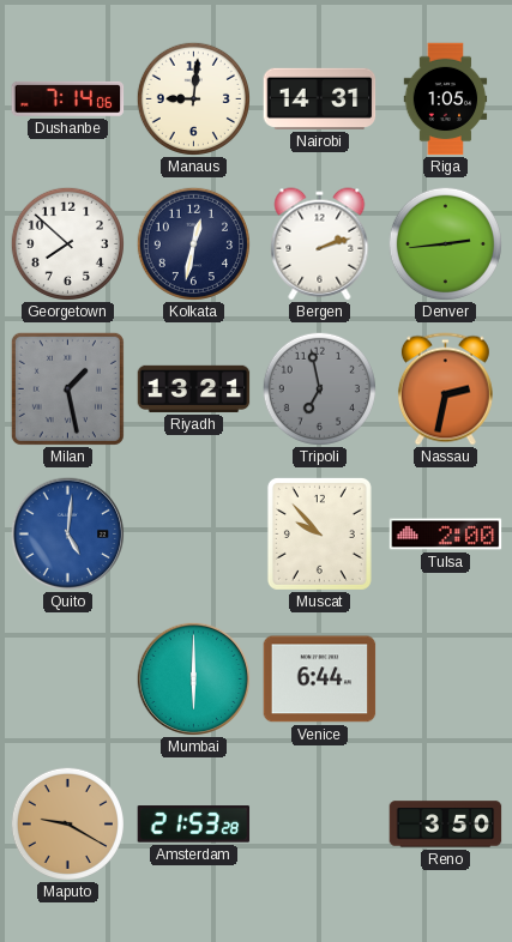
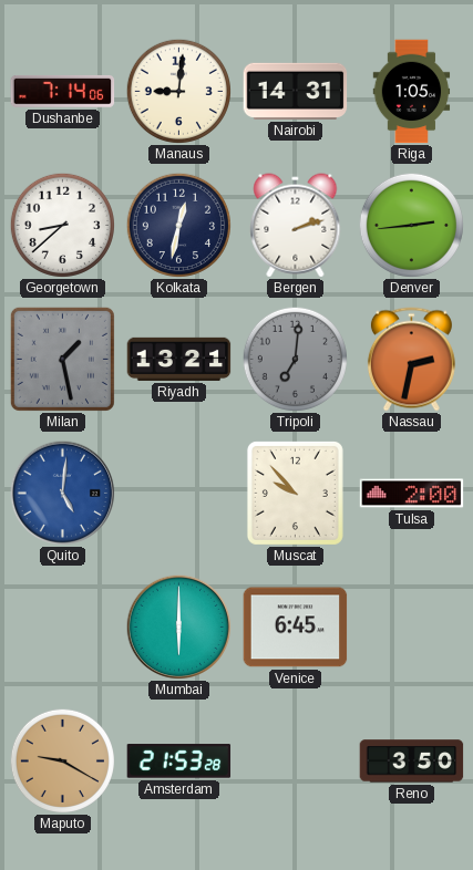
Georgetown: 7:52 -> 8:38 (62, 225)
Tripoli: 6:58 -> 7:01 (295, 359)
Venice: 6:44 -> 6:45 (296, 628)
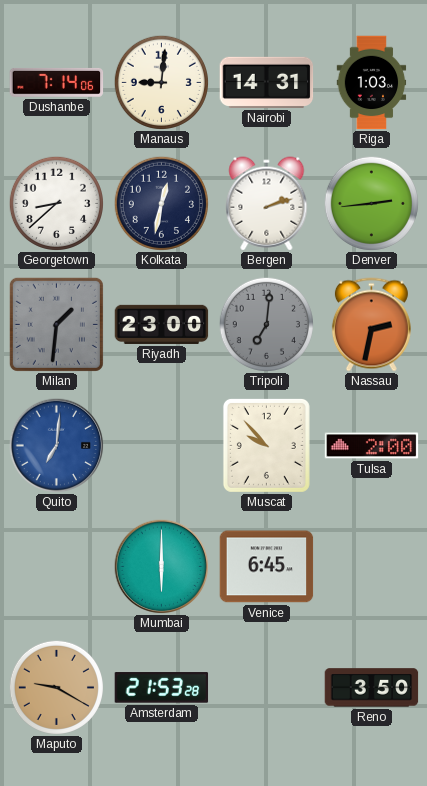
Riga: 1:05 -> 1:03 (372, 83)
Milan: 1:28 -> 1:31 (56, 324)
Riyadh: 13:21 -> 23:00 (162, 324)
Quito: 5:01 -> 7:01 (56, 445)
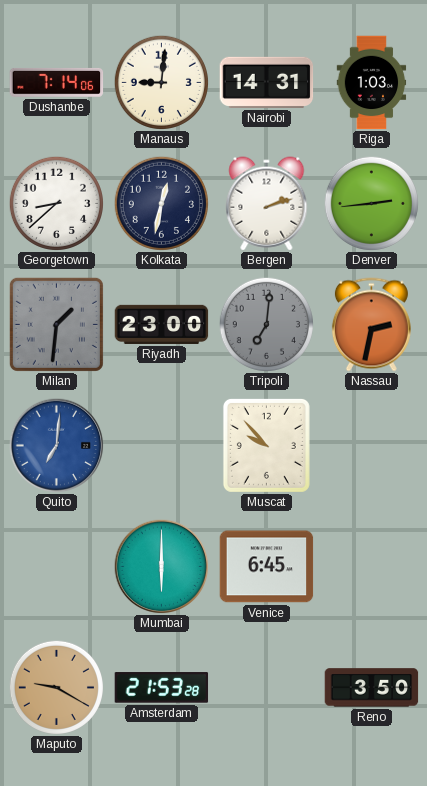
Tulsa: 2:00 -> none (372, 446)
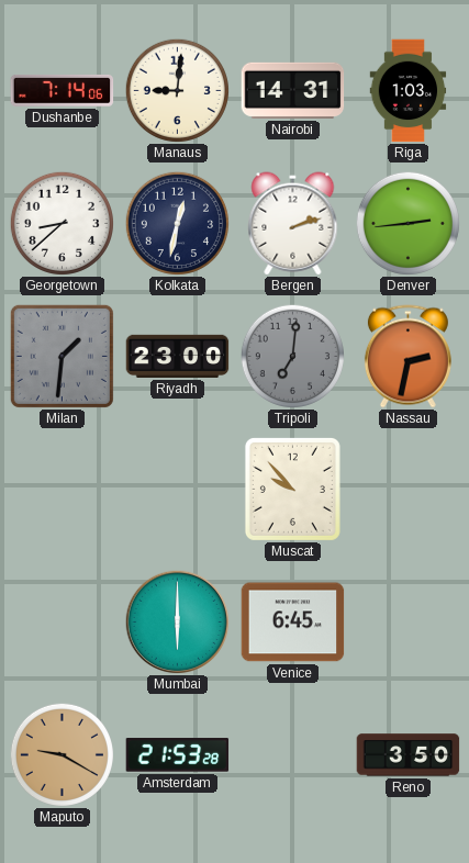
Quito: 7:01 -> none (56, 445)
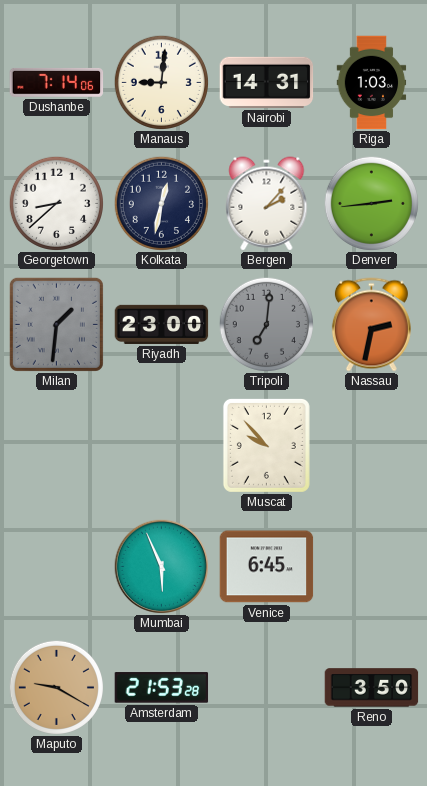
Bergen: 2:12 -> 2:07 (267, 204)
Mumbai: 6:00 -> 5:56 (161, 566)
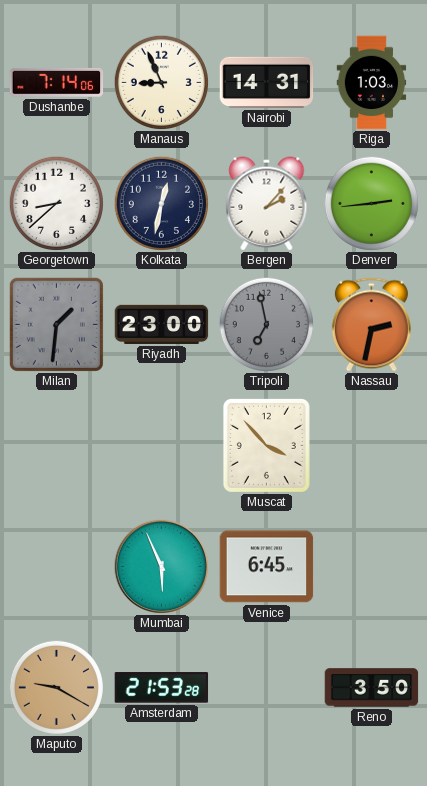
Manaus: 9:01 -> 8:56 (161, 82)
Tripoli: 7:01 -> 6:58 (266, 324)
Muscat: 9:53 -> 3:53 (266, 445)
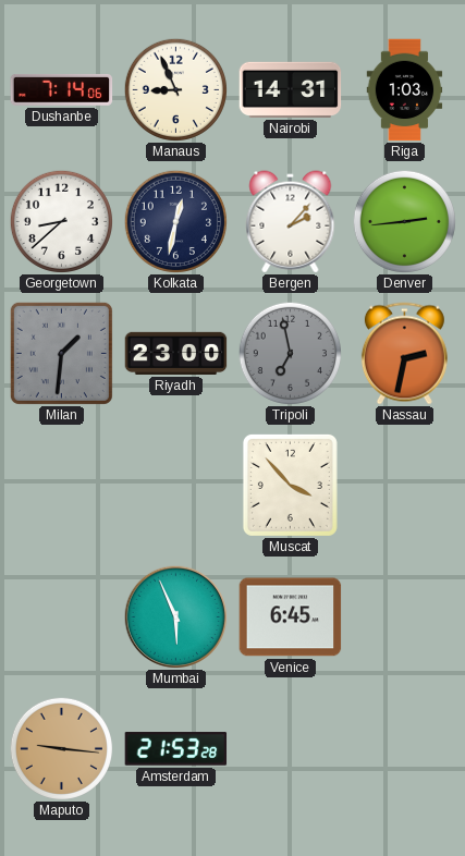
Maputo: 9:20 -> 9:16 (61, 748)
Reno: 3:50 -> none (372, 688)
